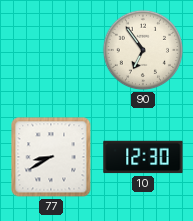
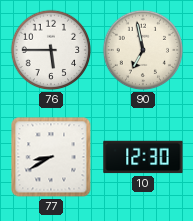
76: none -> 5:45 (51, 50)
90: 6:54 -> 6:58 (143, 50)
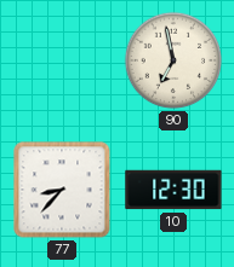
76: 5:45 -> none (51, 50)
77: 8:40 -> 8:37 (62, 190)
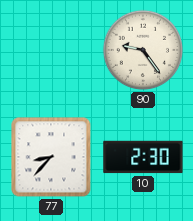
90: 6:58 -> 9:24 (143, 50)
10: 12:30 -> 2:30 (143, 157)
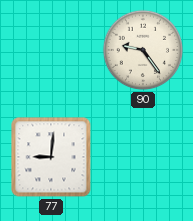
77: 8:37 -> 9:01 (51, 157)
10: 2:30 -> none (143, 157)
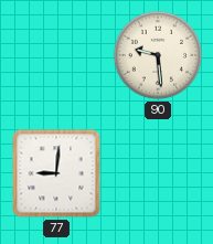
90: 9:24 -> 9:29 (158, 55)
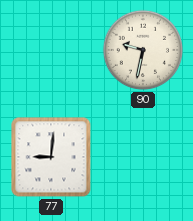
90: 9:29 -> 9:32 (143, 50)
